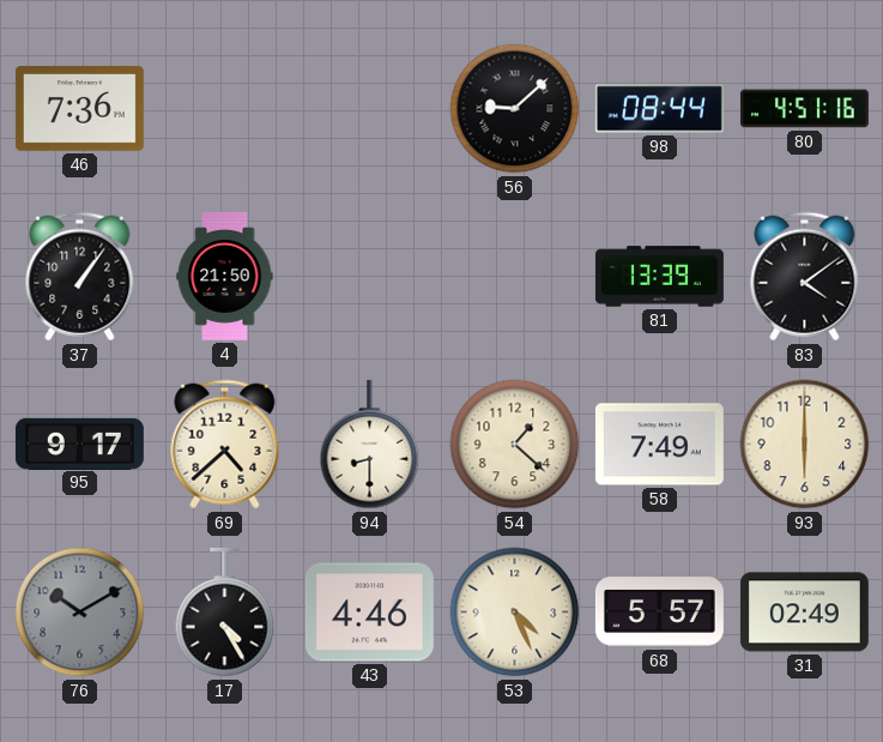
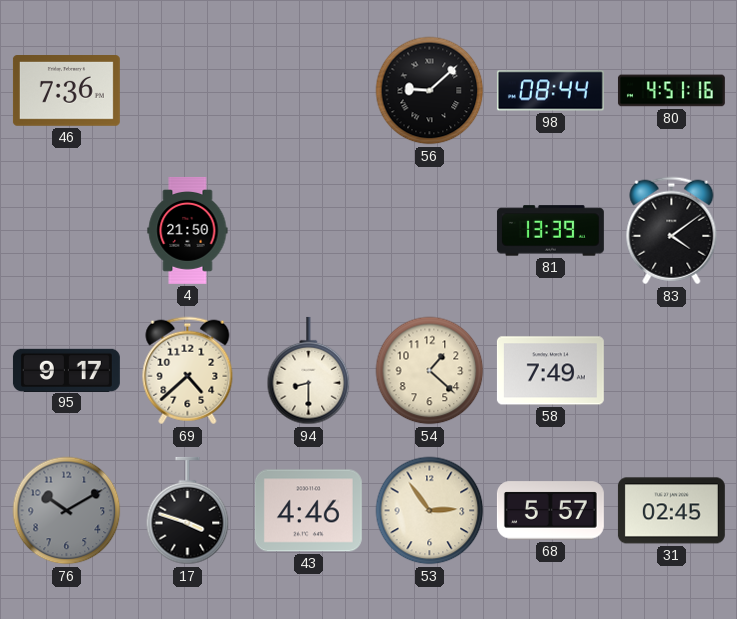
37: 1:06 -> none (80, 277)
93: 6:00 -> none (805, 445)
17: 4:25 -> 3:48 (188, 511)
53: 4:26 -> 2:54 (430, 511)
31: 02:49 -> 02:45 (671, 511)
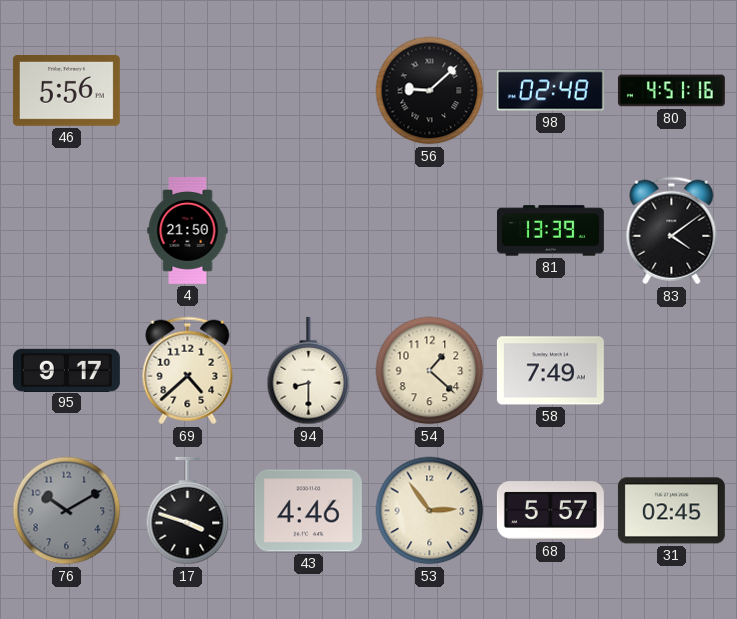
46: 7:36 -> 5:56 (66, 91)
98: 08:44 -> 02:48 (550, 91)
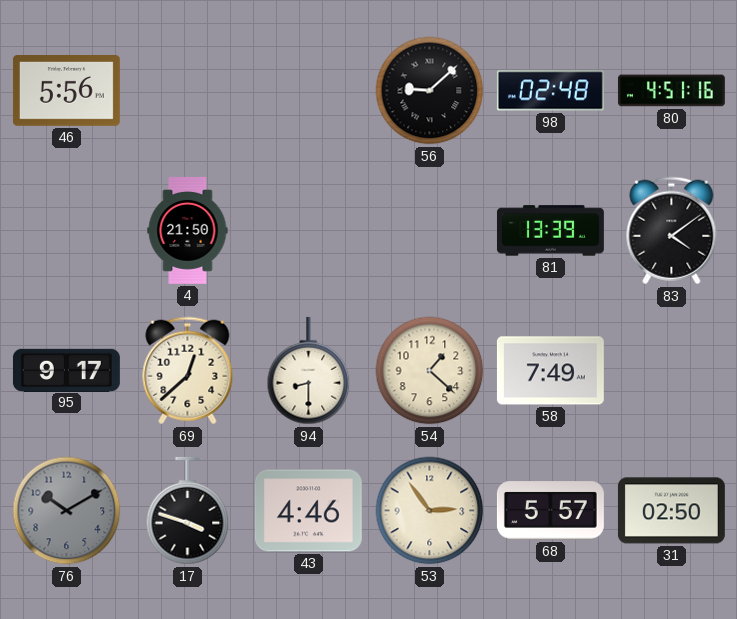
69: 4:38 -> 12:38 (188, 371)
31: 02:45 -> 02:50 (671, 511)
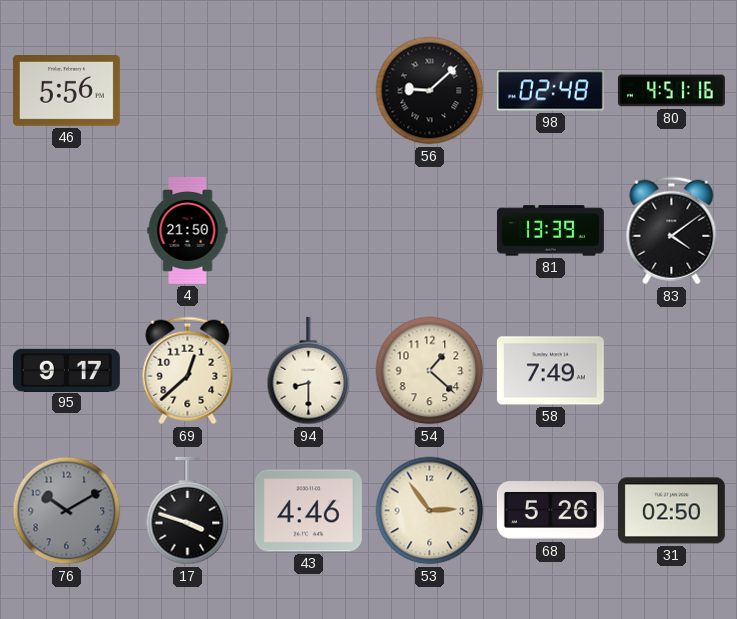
68: 5:57 -> 5:26 (550, 511)
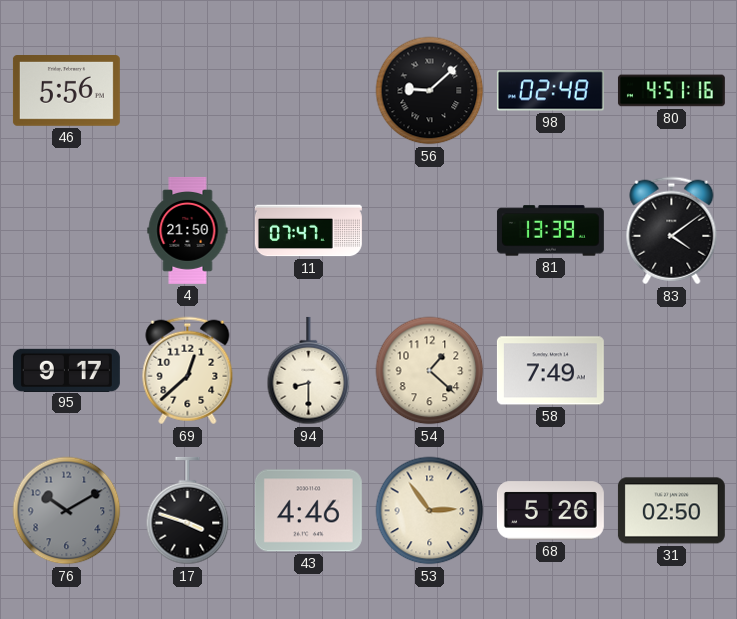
11: none -> 07:47 (308, 231)
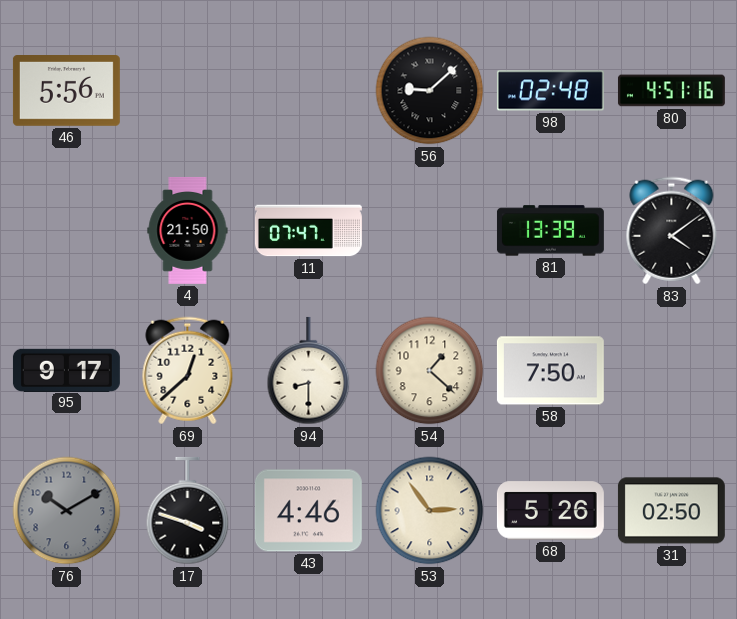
58: 7:49 -> 7:50 (550, 371)
